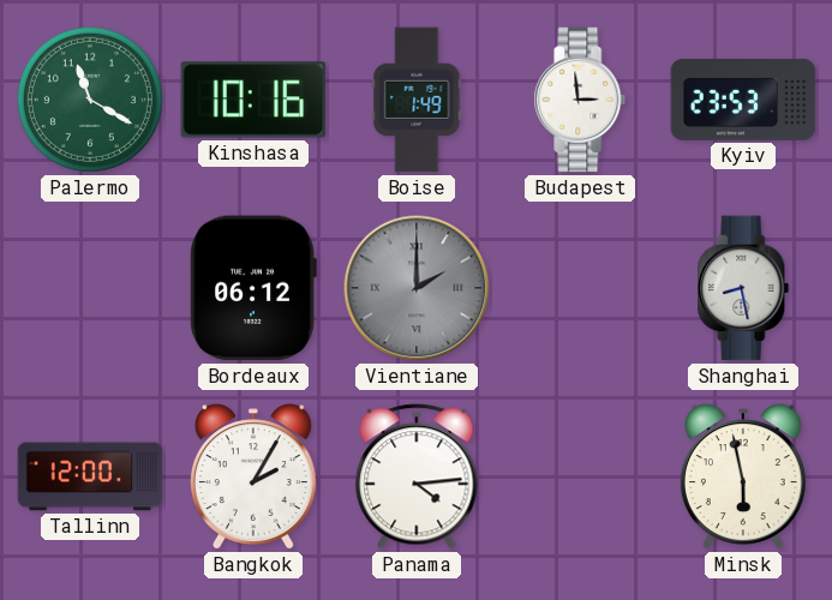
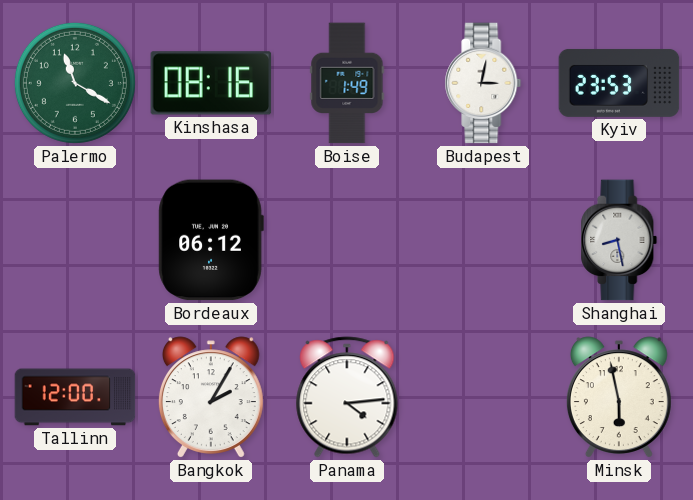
Kinshasa: 10:16 -> 08:16 (211, 83)
Budapest: 2:59 -> 3:02 (483, 83)
Vientiane: 2:00 -> none (417, 288)
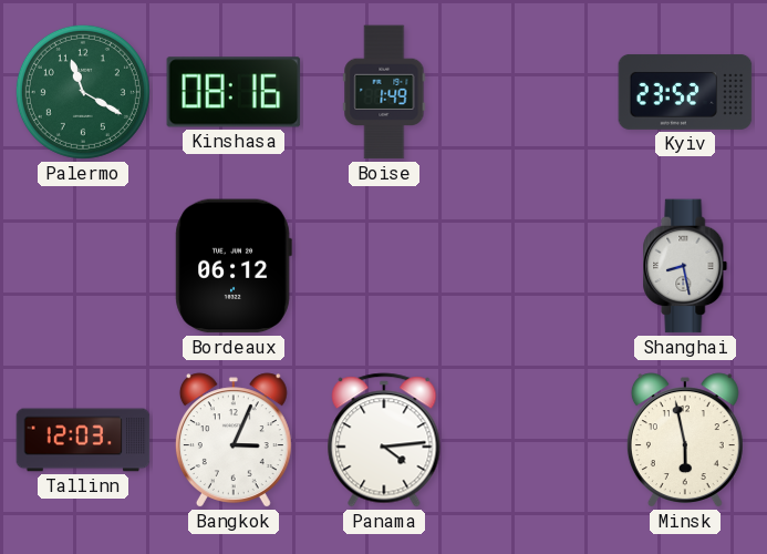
Budapest: 3:02 -> none (483, 83)
Kyiv: 23:53 -> 23:52 (685, 92)
Tallinn: 12:00 -> 12:03 (83, 440)
Bangkok: 2:05 -> 3:04 (234, 440)
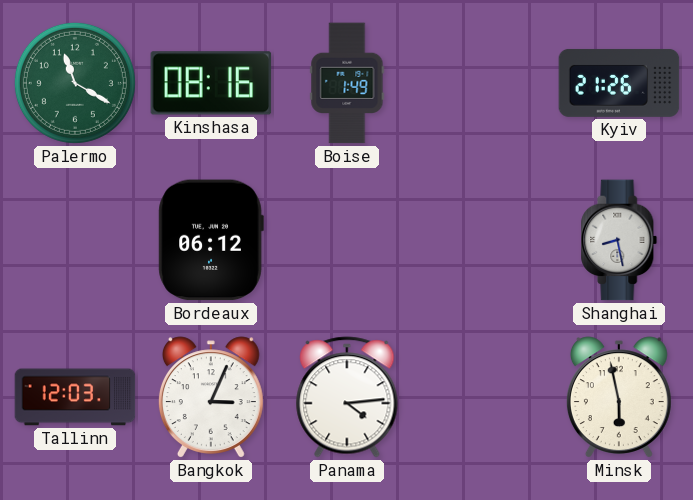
Kyiv: 23:52 -> 21:26 (619, 83)
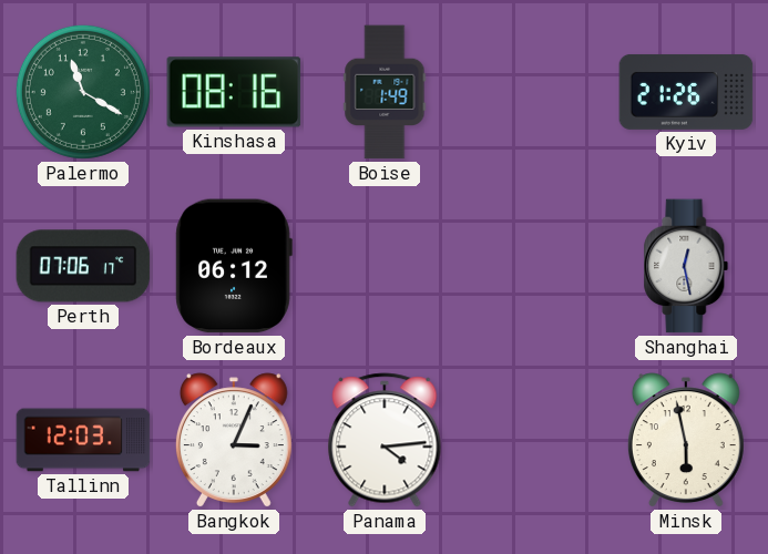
Perth: none -> 07:06 (83, 266)
Shanghai: 8:28 -> 12:28 (686, 266)
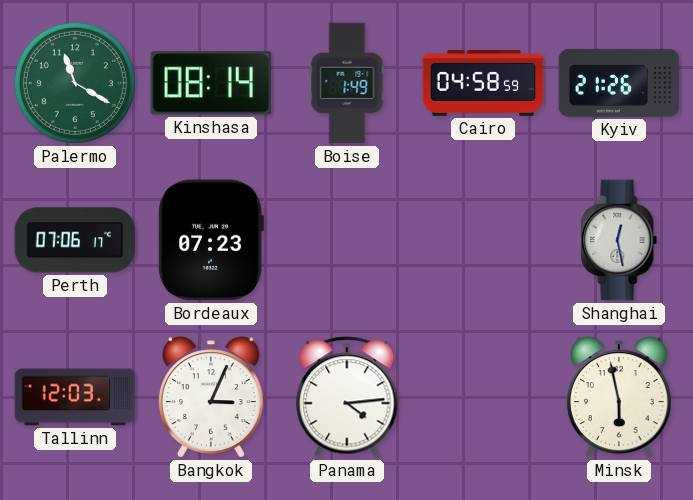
Kinshasa: 08:16 -> 08:14 (211, 83)
Cairo: none -> 04:58 (483, 84)
Bordeaux: 06:12 -> 07:23 (211, 240)
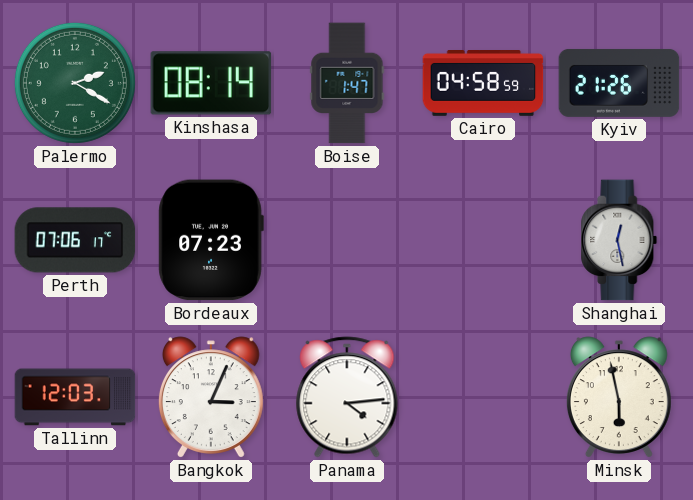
Palermo: 11:20 -> 2:20 (75, 83)
Boise: 1:49 -> 1:47 (347, 83)
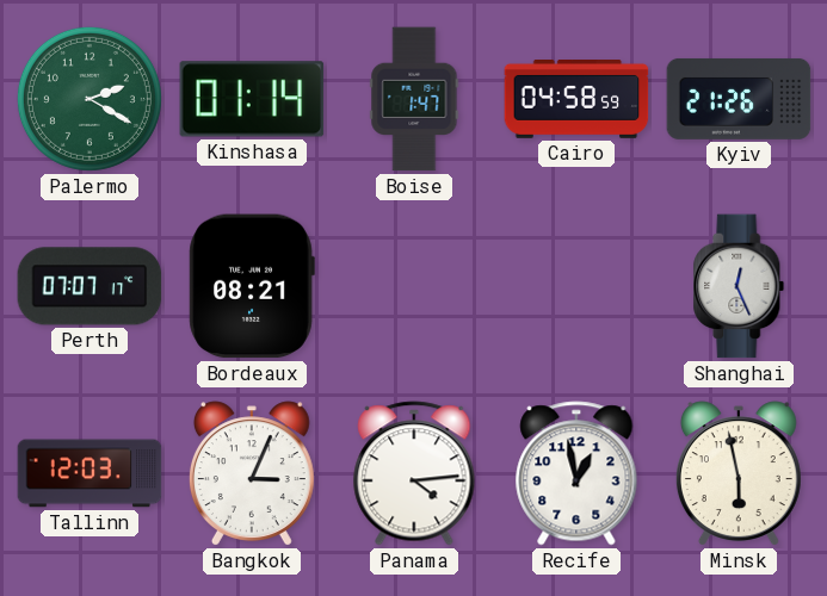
Kinshasa: 08:14 -> 01:14 (252, 99)
Perth: 07:06 -> 07:07 (90, 286)
Bordeaux: 07:23 -> 08:21 (252, 286)
Shanghai: 12:28 -> 12:26 (739, 286)
Recife: none -> 12:58 (576, 473)
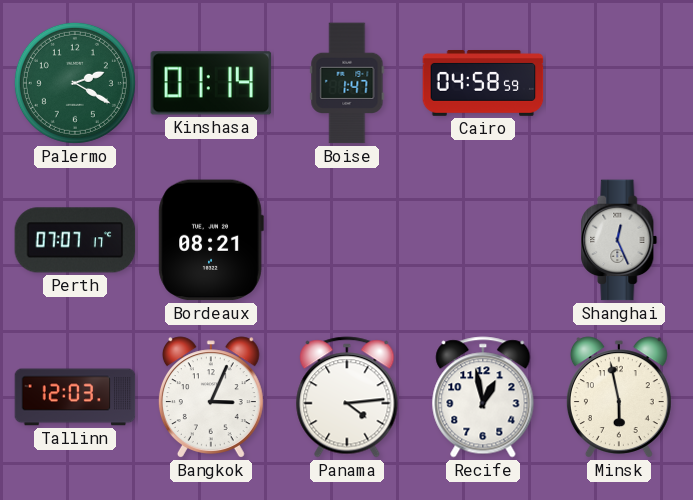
Kyiv: 21:26 -> none (739, 99)
